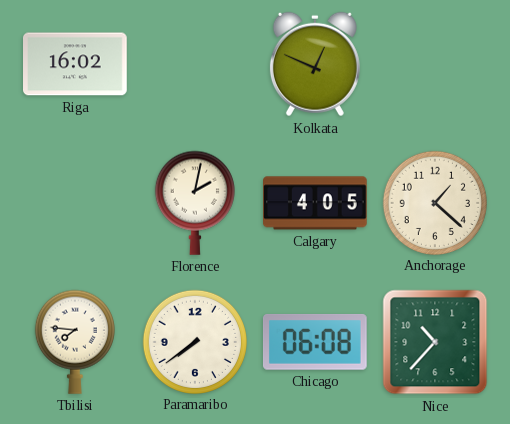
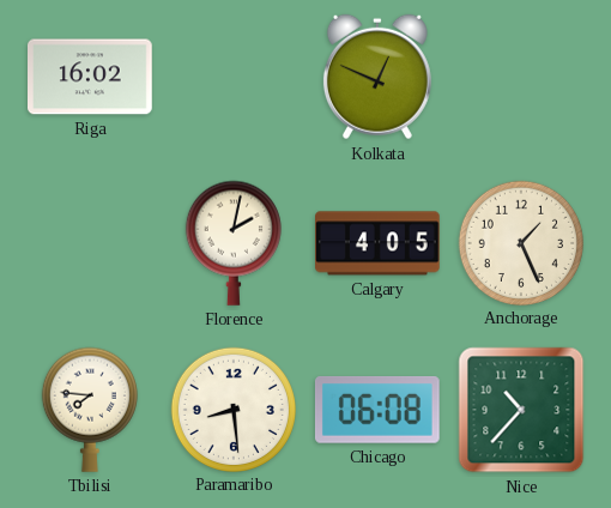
Anchorage: 1:22 -> 1:26 (520, 242)
Paramaribo: 7:39 -> 8:29 (232, 409)
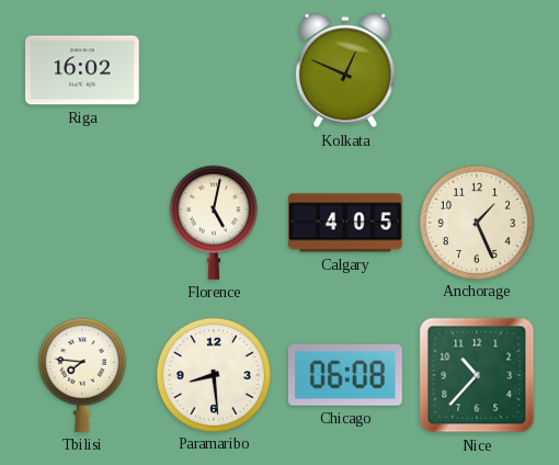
Florence: 2:02 -> 5:02 (214, 223)
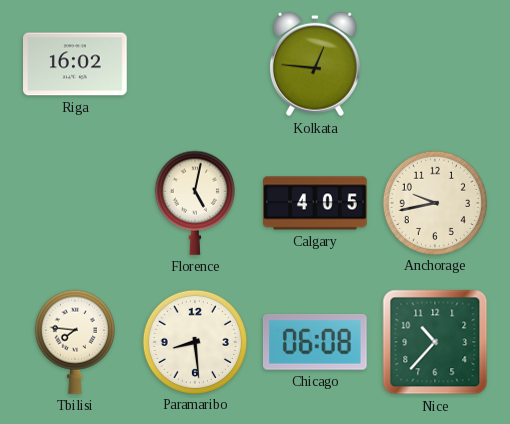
Kolkata: 12:49 -> 12:46 (315, 64)
Anchorage: 1:26 -> 9:43 (434, 202)
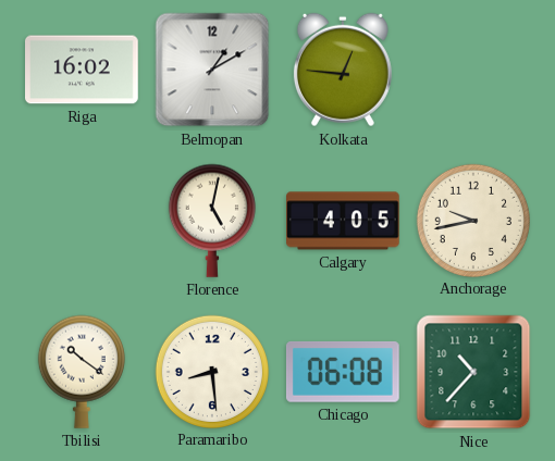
Belmopan: none -> 1:10 (212, 70)
Tbilisi: 7:46 -> 10:21 (82, 372)
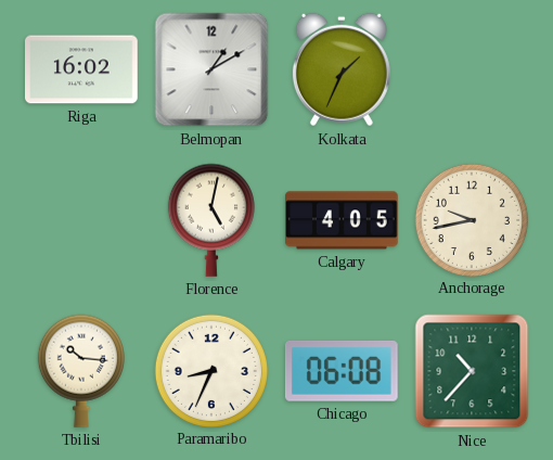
Kolkata: 12:46 -> 1:34 (342, 69)
Tbilisi: 10:21 -> 10:16 (81, 371)
Paramaribo: 8:29 -> 8:34 (210, 370)
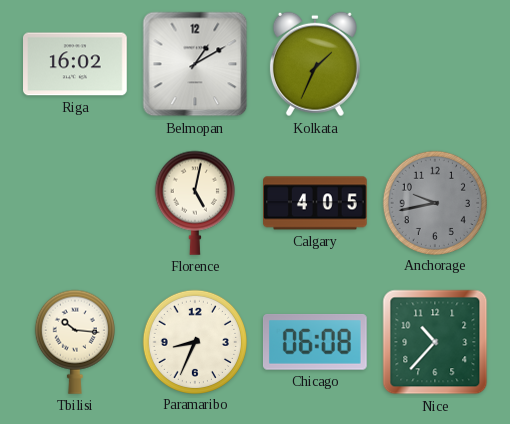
Anchorage dial: cream -> grey (434, 202)
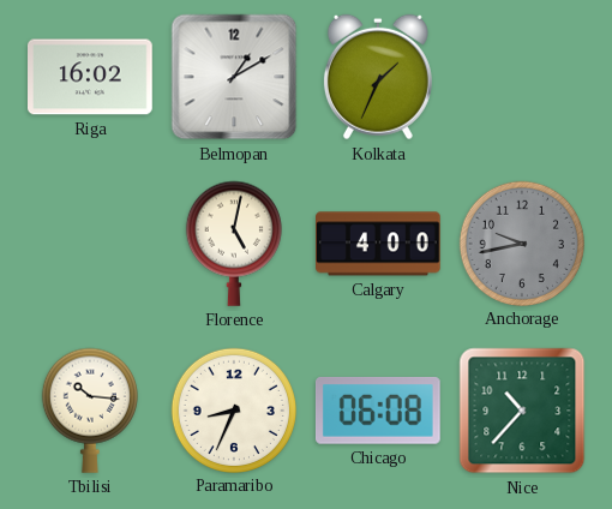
Calgary: 4:05 -> 4:00 (379, 244)
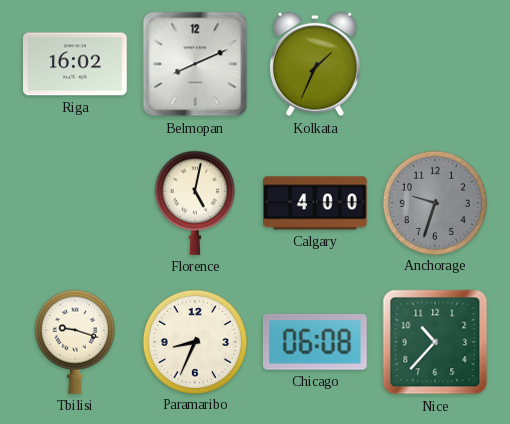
Belmopan: 1:10 -> 8:11 (195, 64)
Anchorage: 9:43 -> 9:33 (434, 202)
Tbilisi: 10:16 -> 9:18 (75, 342)
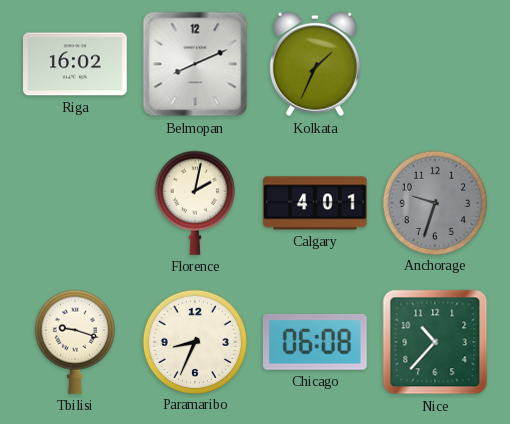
Florence: 5:02 -> 2:02 (195, 203)
Calgary: 4:00 -> 4:01 (316, 203)
